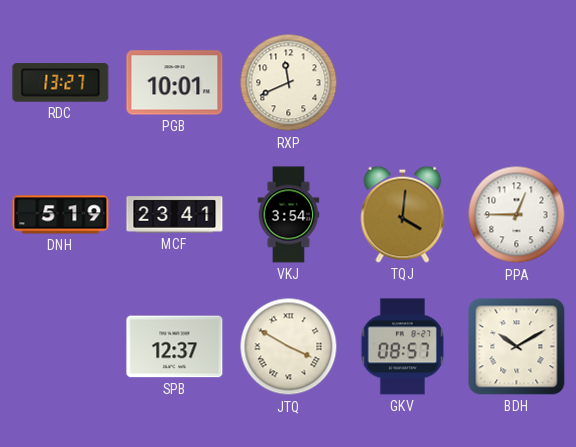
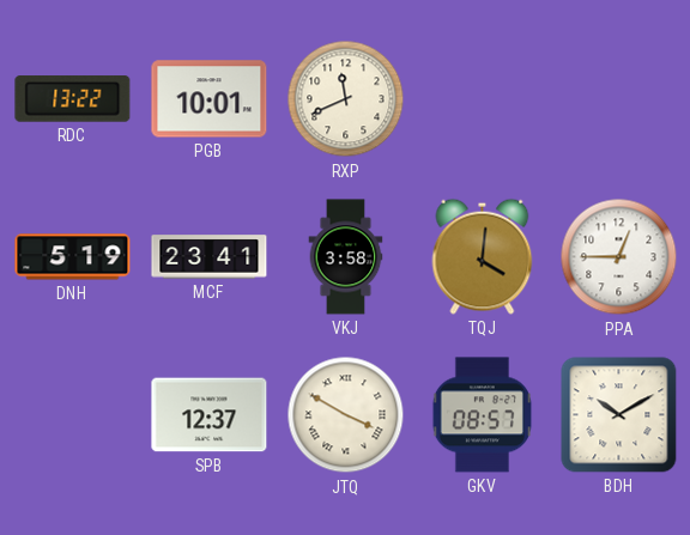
RDC: 13:27 -> 13:22 (73, 99)
VKJ: 3:54 -> 3:58 (346, 257)
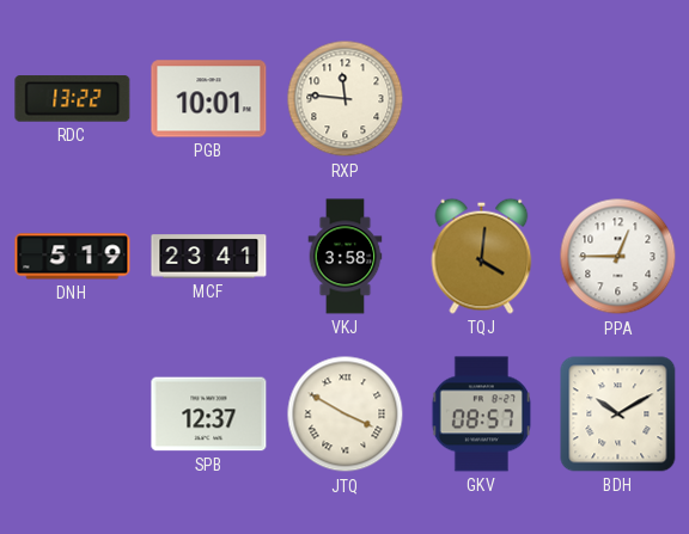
RXP: 11:41 -> 11:46 (346, 99)
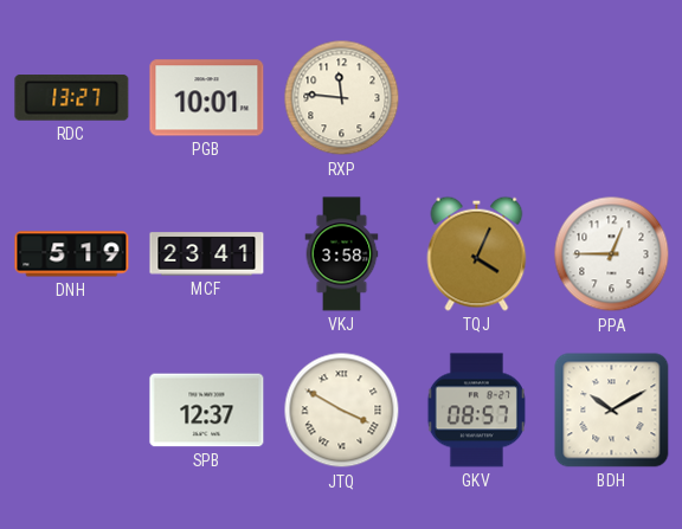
RDC: 13:22 -> 13:27 (72, 98)
TQJ: 4:01 -> 4:04 (477, 253)
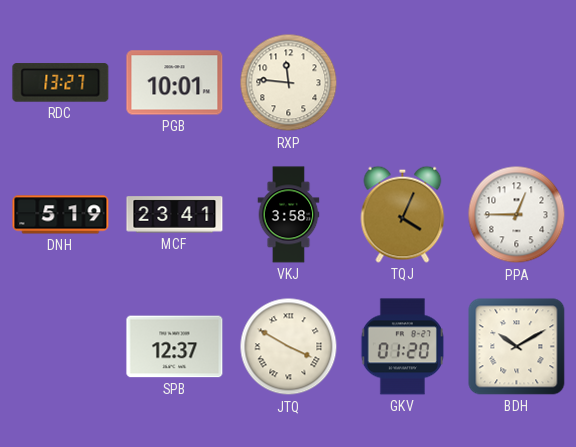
GKV: 08:57 -> 01:20 (402, 347)
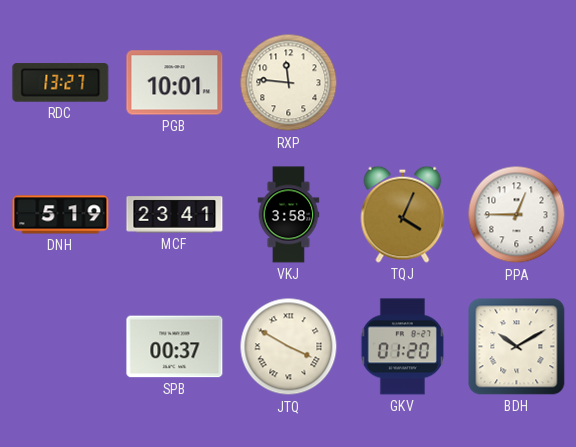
SPB: 12:37 -> 00:37 (175, 347)
